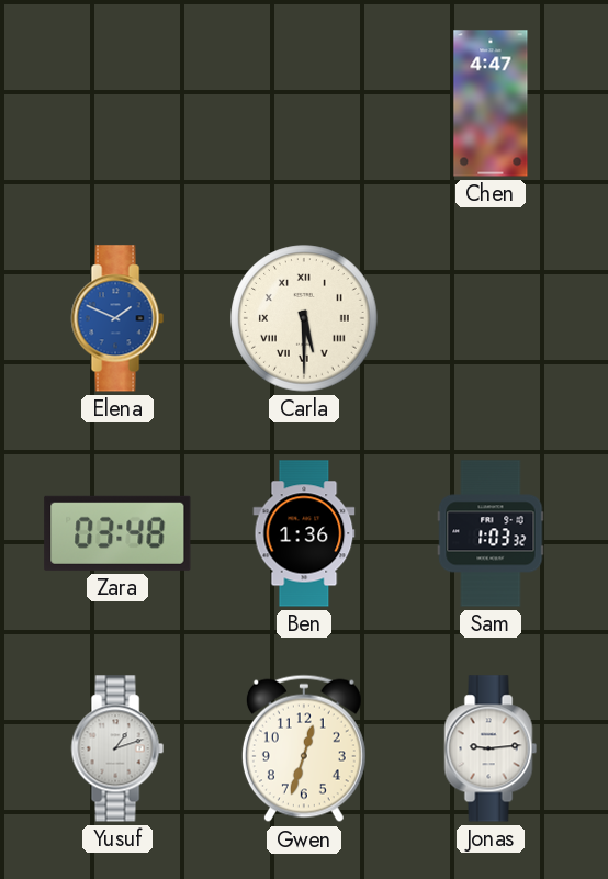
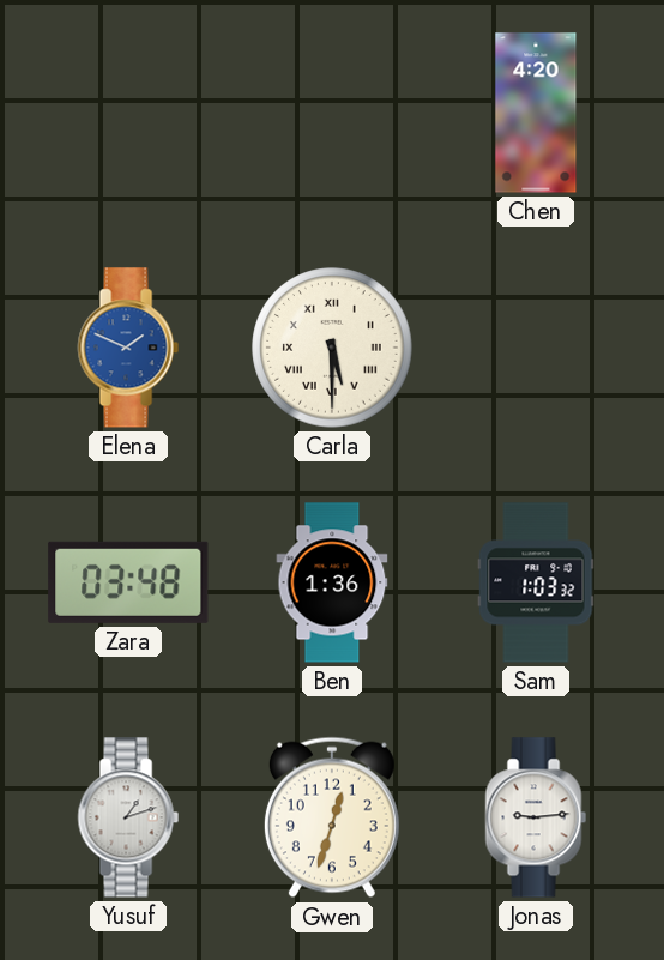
Chen: 4:47 -> 4:20 (536, 113)
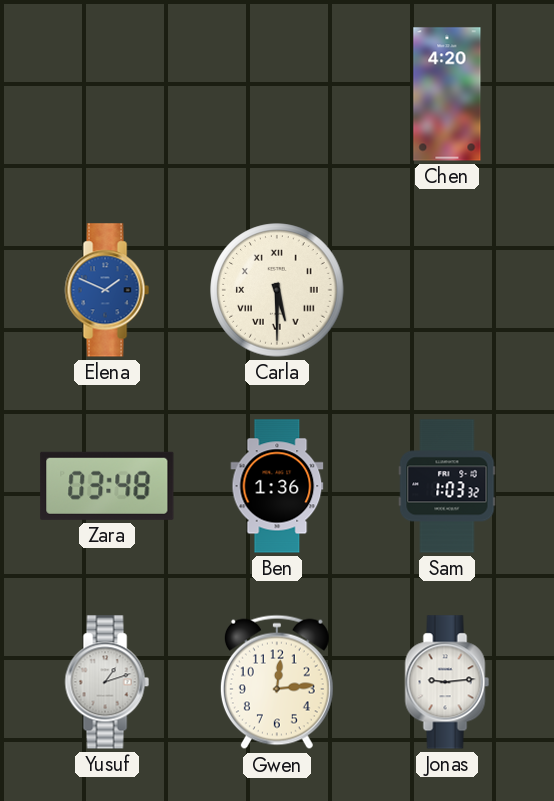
Gwen: 12:33 -> 12:14 (277, 682)
